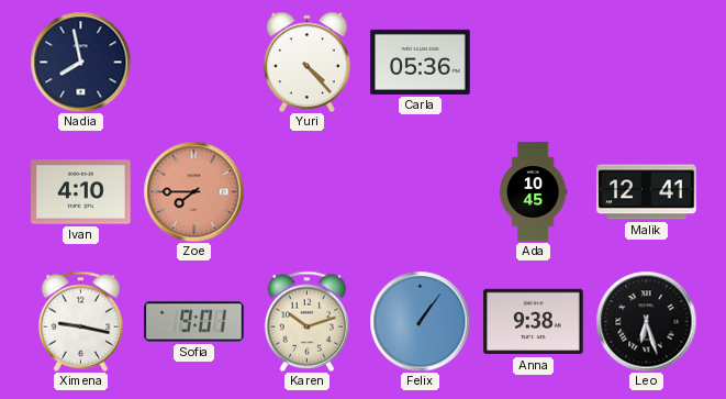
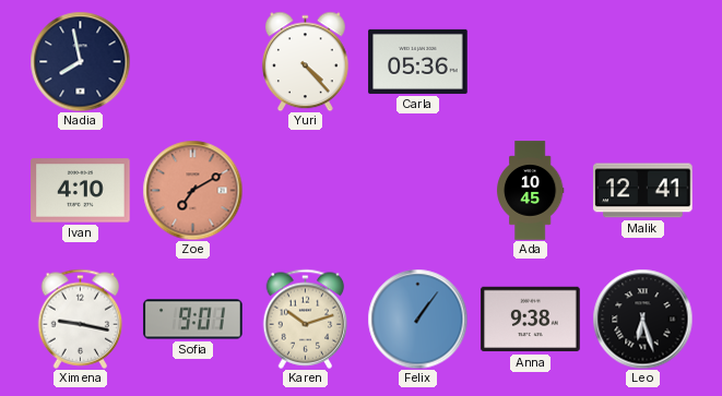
Zoe: 7:45 -> 7:10 (192, 190)
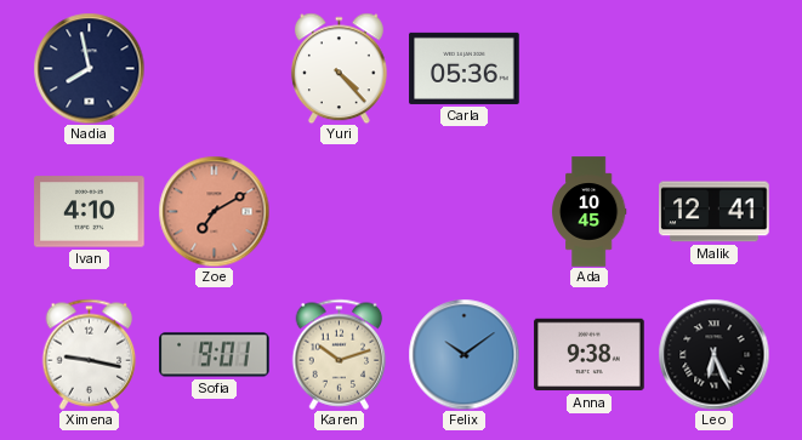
Felix: 1:06 -> 10:09 (463, 354)
Leo: 6:27 -> 6:26 (713, 354)
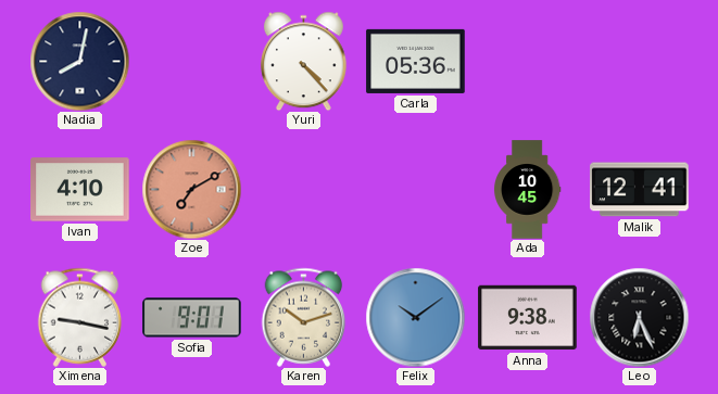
Nadia: 7:58 -> 8:02 (79, 61)
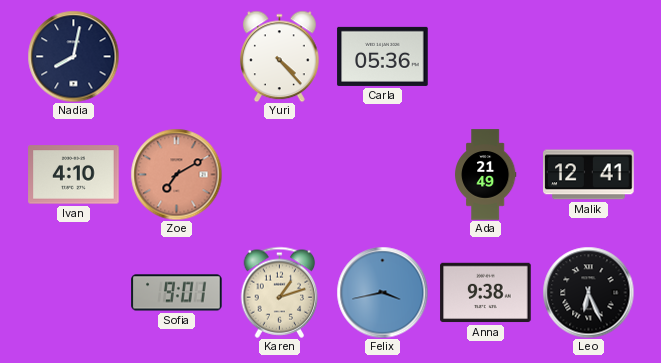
Ada: 10:45 -> 21:49 (485, 175)
Ximena: 9:17 -> none (80, 317)
Karen: 10:12 -> 1:12 (280, 292)
Felix: 10:09 -> 3:43 (382, 292)
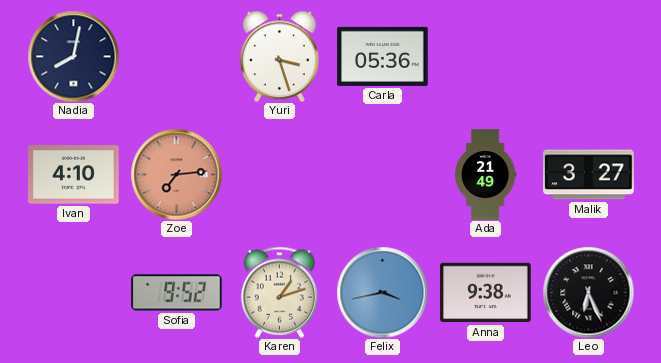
Yuri: 4:23 -> 3:27 (279, 56)
Zoe: 7:10 -> 7:14 (176, 174)
Malik: 12:41 -> 3:27 (589, 175)
Sofia: 9:01 -> 9:52 (177, 293)
